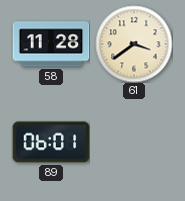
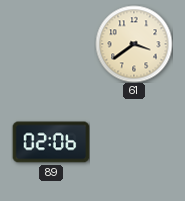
58: 11:28 -> none (51, 44)
89: 06:01 -> 02:06 (51, 142)
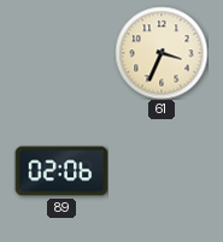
61: 3:39 -> 3:34 (162, 53)
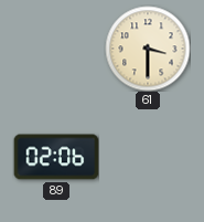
61: 3:34 -> 3:30 (148, 49)
